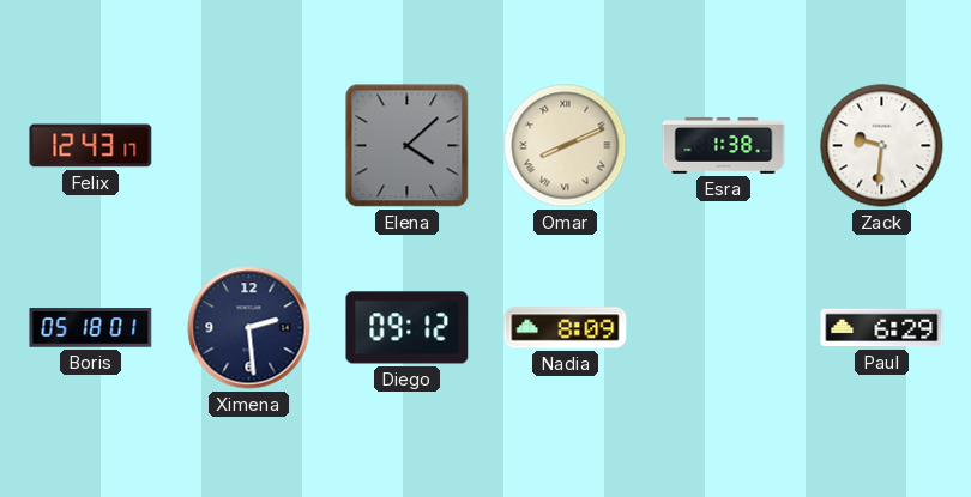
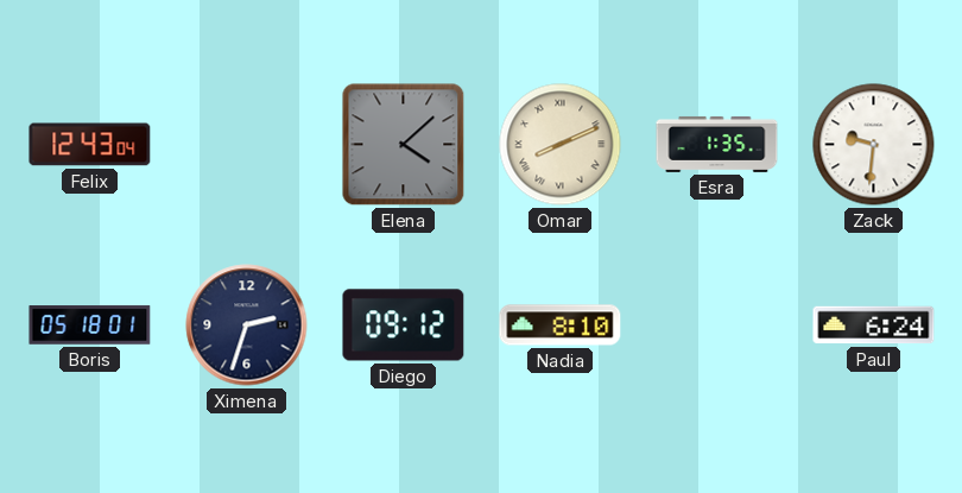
Felix: 12:43:17 -> 12:43:04 (90, 145)
Esra: 1:38 -> 1:35 (717, 144)
Ximena: 2:29 -> 2:33 (247, 325)
Nadia: 8:09 -> 8:10 (561, 325)
Paul: 6:29 -> 6:24 (874, 325)
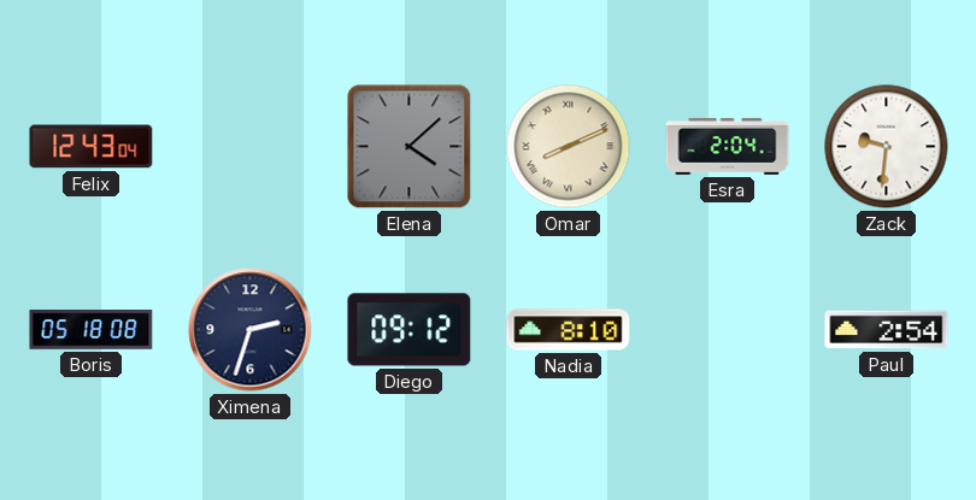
Esra: 1:35 -> 2:04 (728, 146)
Boris: 05:18:01 -> 05:18:08 (92, 330)
Paul: 6:24 -> 2:54 (887, 330)
